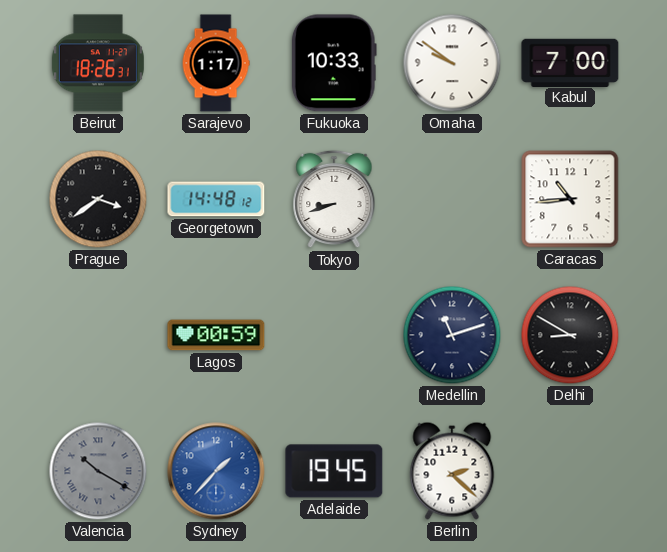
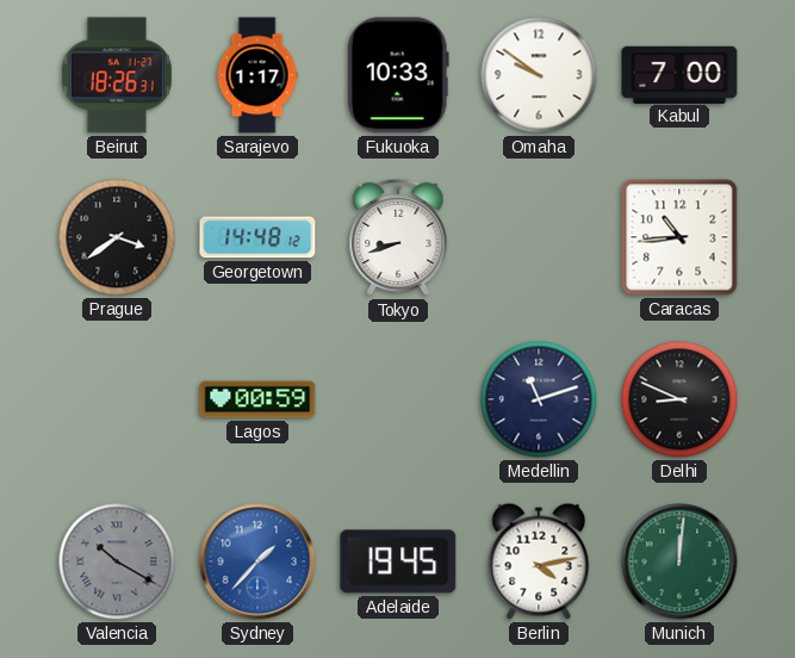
Delhi: 8:50 -> 8:49 (679, 399)
Berlin: 2:22 -> 4:13 (539, 561)
Munich: none -> 12:01 (679, 561)
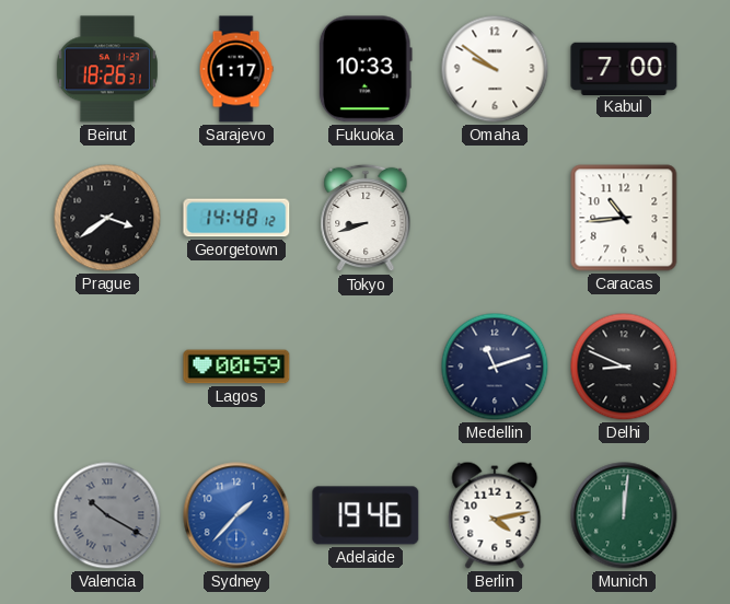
Adelaide: 19:45 -> 19:46 (366, 515)
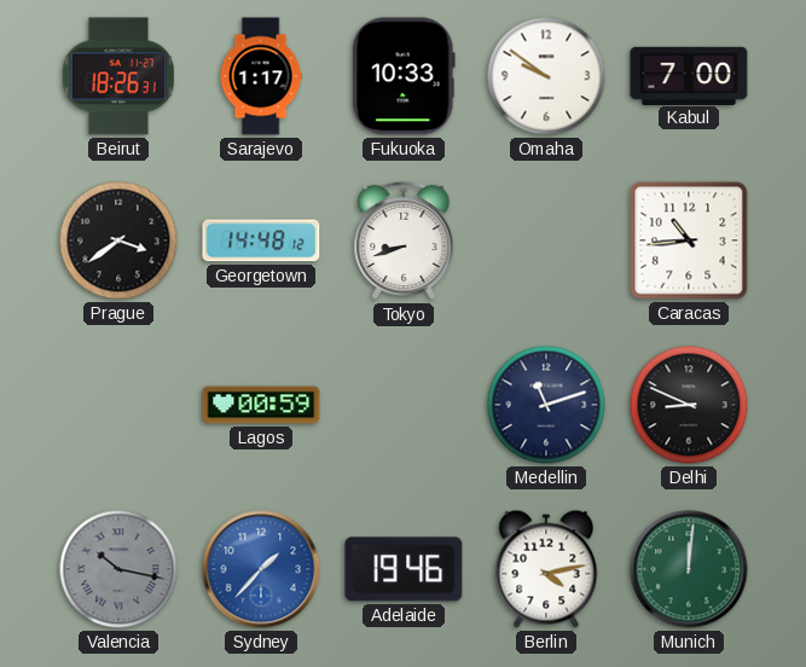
Valencia: 10:20 -> 10:17 (118, 569)
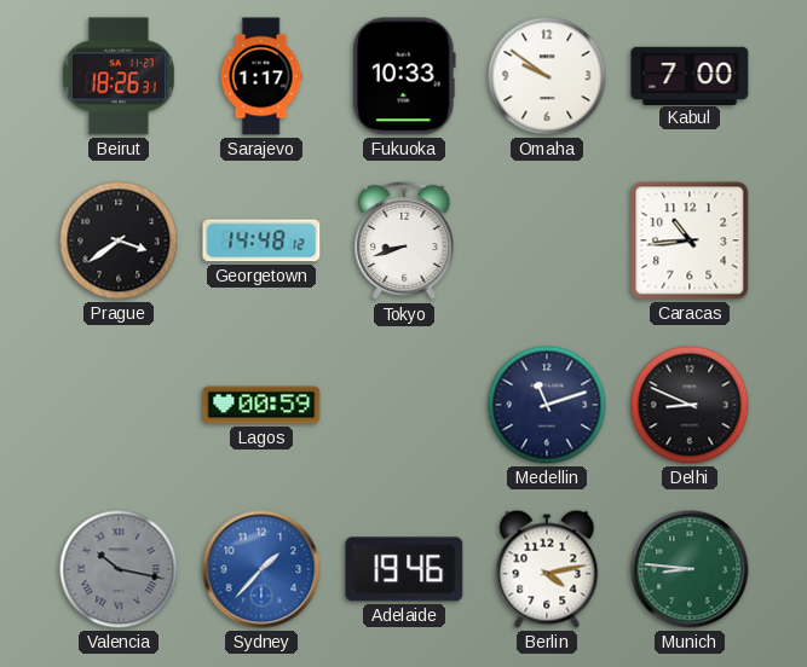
Munich: 12:01 -> 8:46 (690, 569)
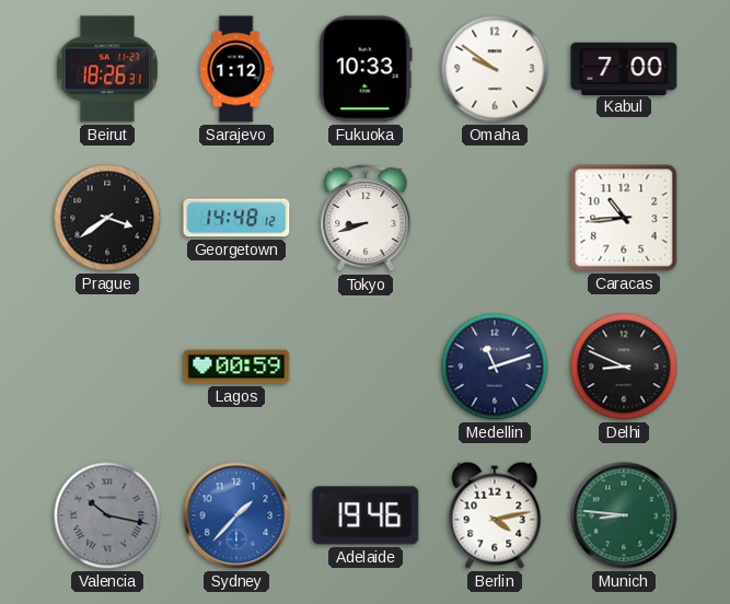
Sarajevo: 1:17 -> 1:12 (236, 69)
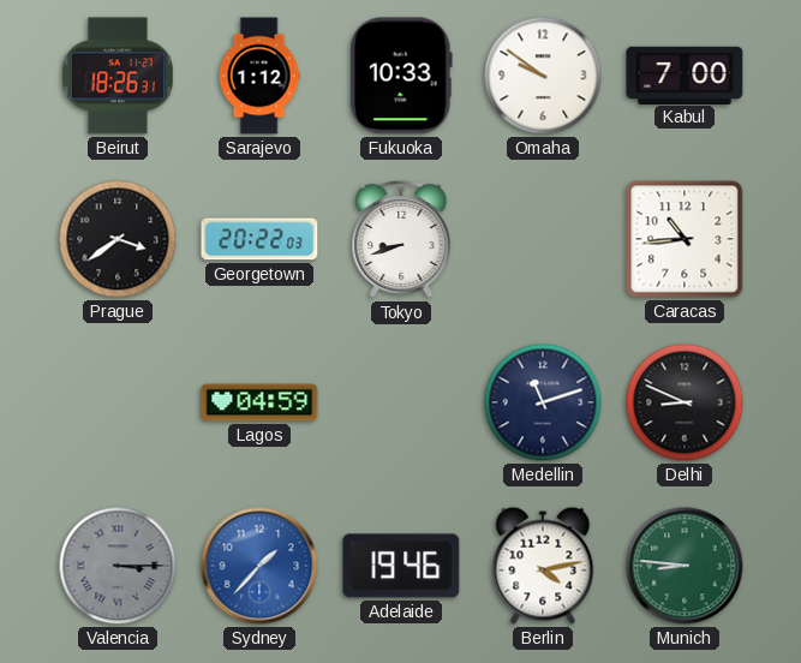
Georgetown: 14:48 -> 20:22 (259, 239)
Lagos: 00:59 -> 04:59 (259, 402)
Valencia: 10:17 -> 3:15 (118, 566)
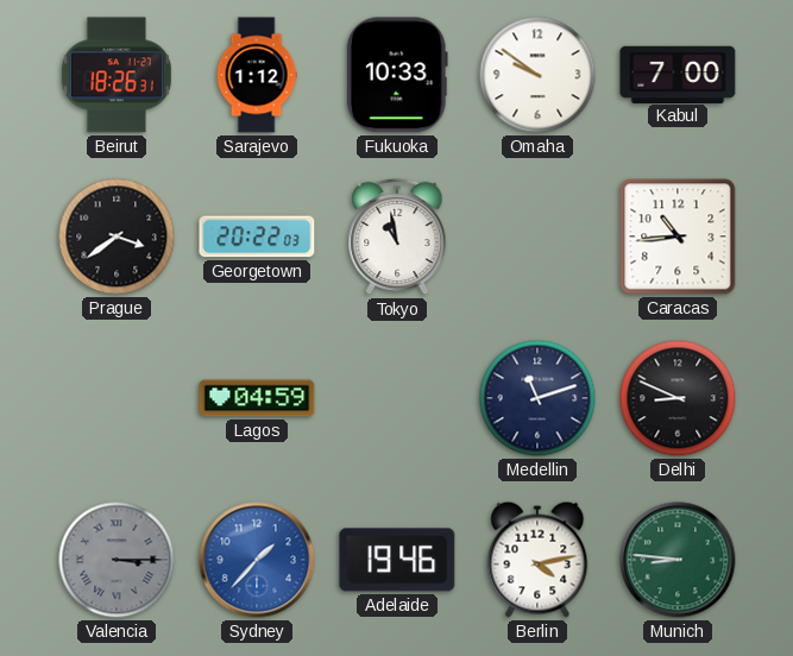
Tokyo: 8:42 -> 10:58 (397, 236)
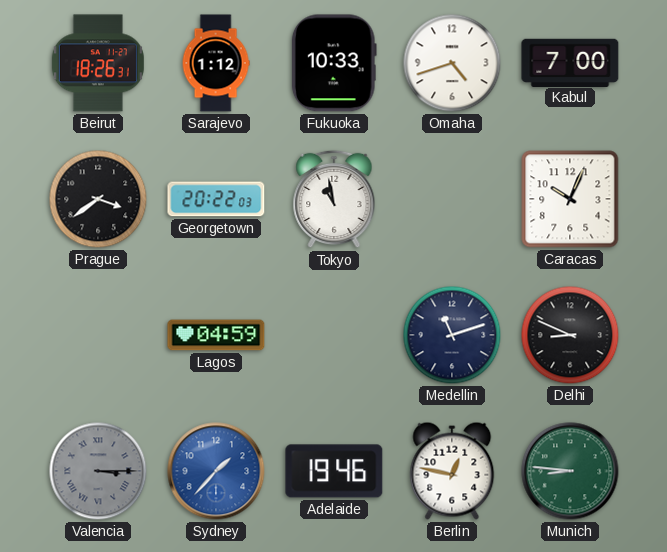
Omaha: 9:51 -> 4:42 (452, 63)
Caracas: 10:44 -> 10:04 (570, 199)
Berlin: 4:13 -> 12:47 (452, 471)
